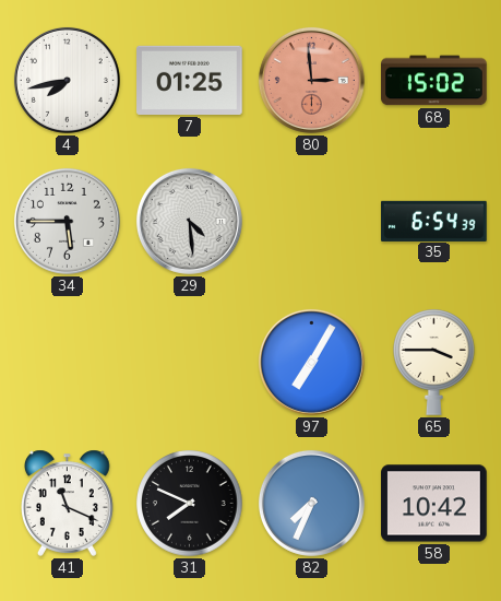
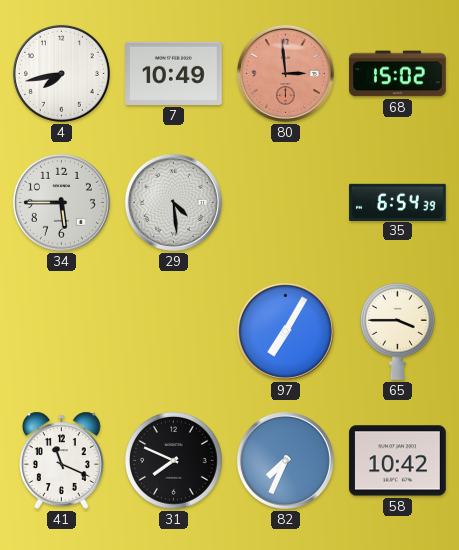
7: 01:25 -> 10:49 (174, 73)
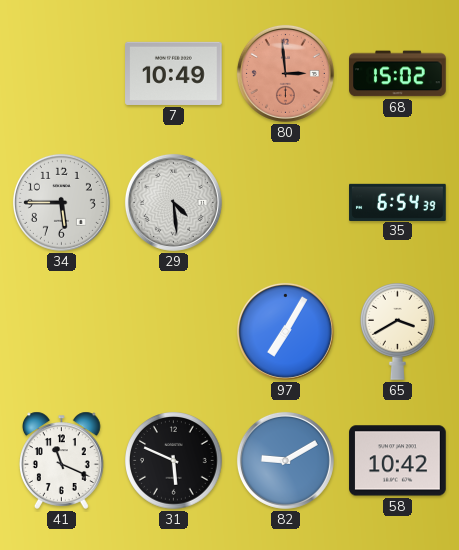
4: 7:43 -> none (61, 73)
65: 3:45 -> 3:40 (398, 332)
31: 7:49 -> 5:49 (174, 461)
82: 7:34 -> 9:10 (285, 460)
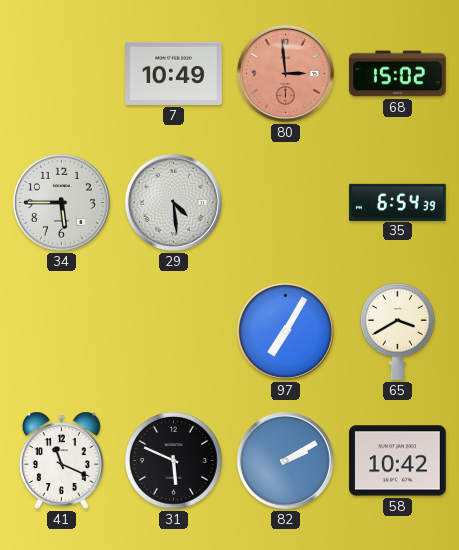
82: 9:10 -> 2:10 (285, 460)
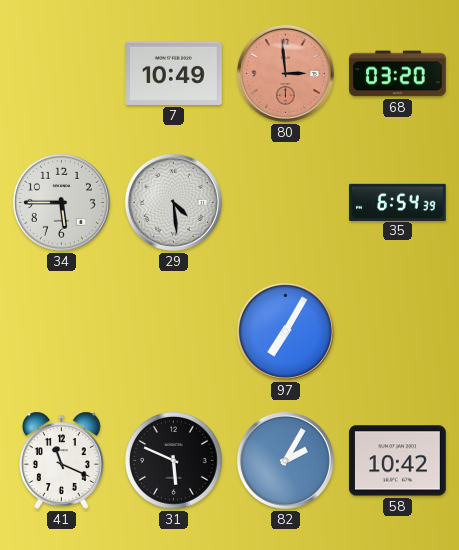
68: 15:02 -> 03:20 (398, 74)
65: 3:40 -> none (398, 332)
82: 2:10 -> 2:05 (285, 460)
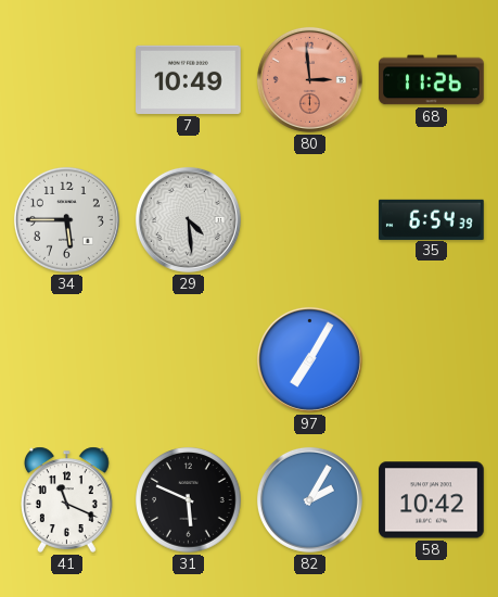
68: 03:20 -> 11:26 (432, 80)
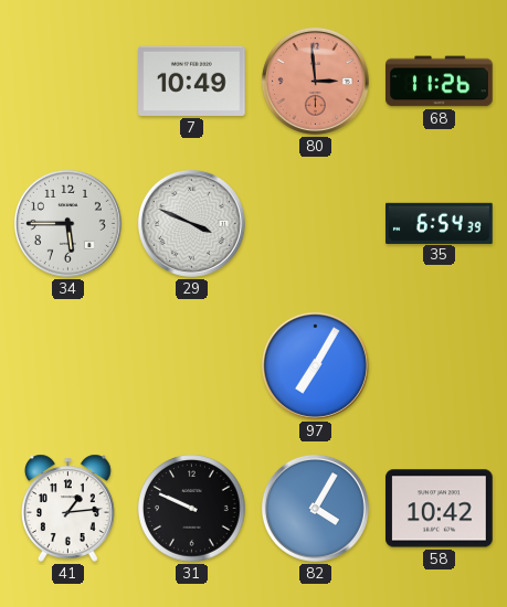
29: 4:29 -> 3:49 (191, 223)
41: 11:19 -> 1:14 (68, 508)
31: 5:49 -> 9:49 (192, 509)
82: 2:05 -> 4:05 (315, 508)
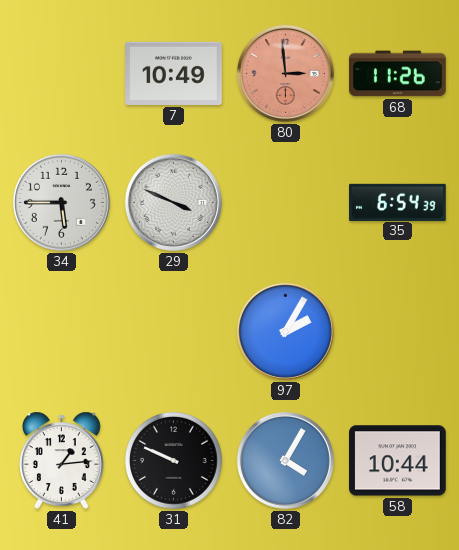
97: 7:05 -> 2:05 (285, 331)
58: 10:42 -> 10:44 (398, 461)
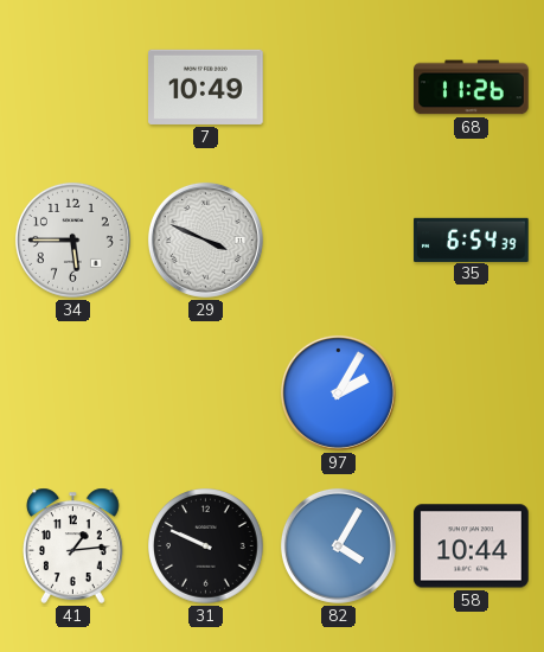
80: 2:59 -> none (285, 73)
